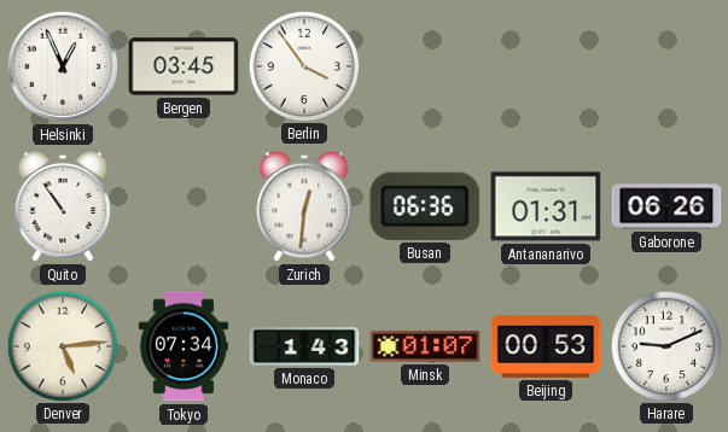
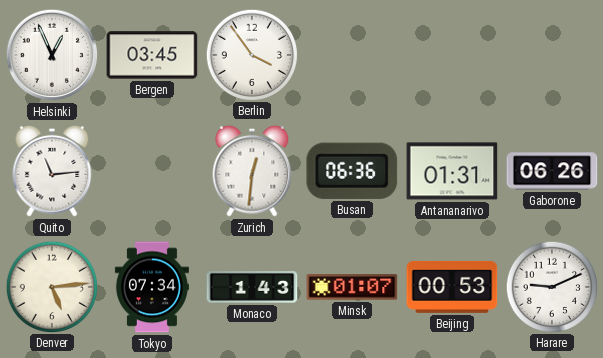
Quito: 10:54 -> 11:14 (52, 171)
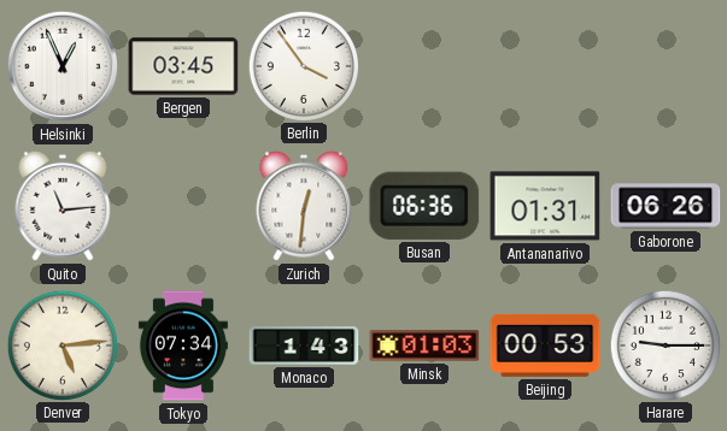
Minsk: 01:07 -> 01:03 (424, 346)
Harare: 9:11 -> 9:15 (664, 344)
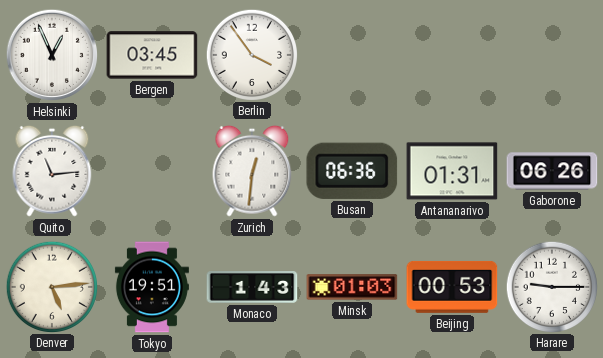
Tokyo: 07:34 -> 19:51 (152, 287)
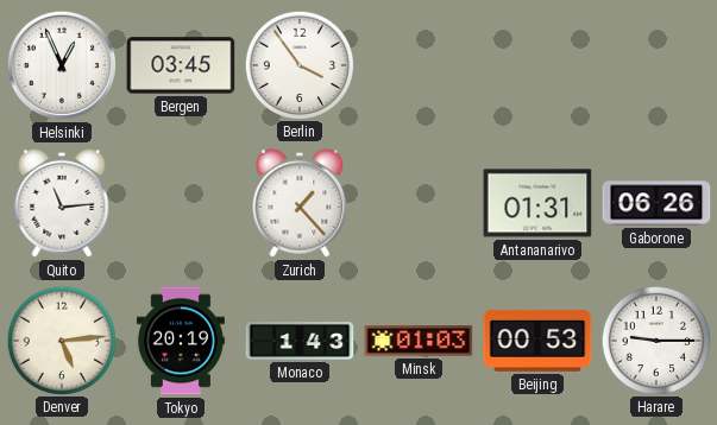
Zurich: 12:31 -> 1:23 (300, 203)
Busan: 06:36 -> none (352, 171)
Tokyo: 19:51 -> 20:19 (181, 341)
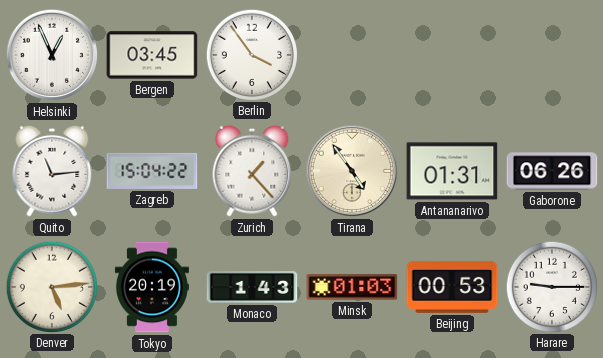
Zagreb: none -> 15:04 (152, 171)
Tirana: none -> 4:54 (352, 171)
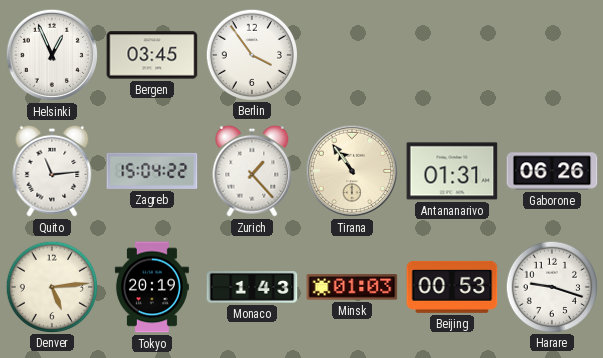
Tirana: 4:54 -> 10:54 (352, 171)
Harare: 9:15 -> 9:18 (551, 286)
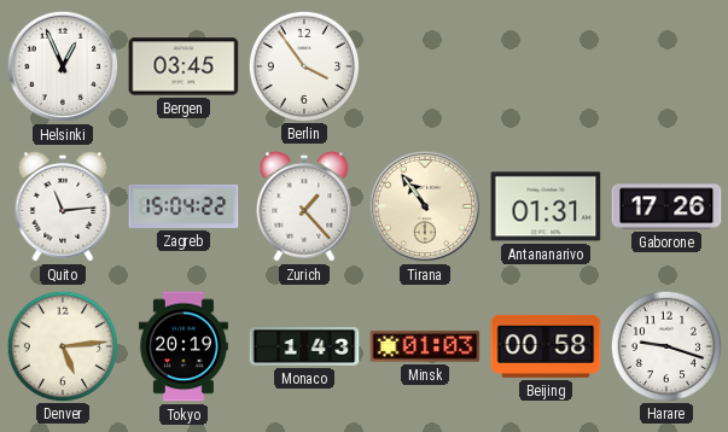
Gaborone: 06:26 -> 17:26 (666, 206)
Beijing: 00:53 -> 00:58 (546, 346)
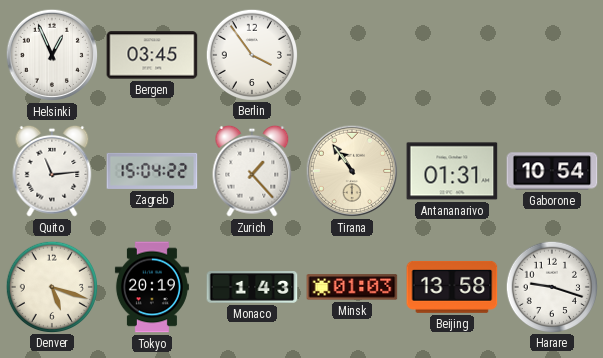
Gaborone: 17:26 -> 10:54 (552, 171)
Denver: 5:14 -> 5:18 (51, 286)
Beijing: 00:58 -> 13:58 (452, 287)
